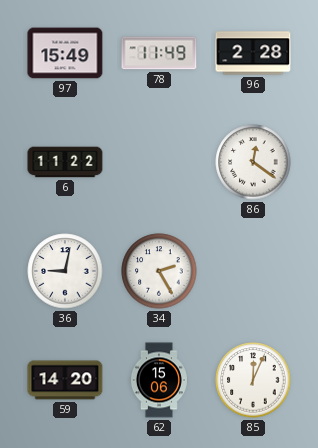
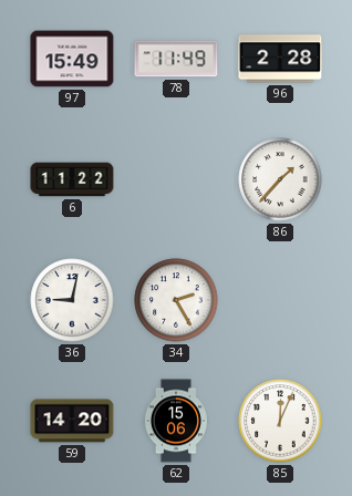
86: 12:21 -> 1:37 (280, 179)
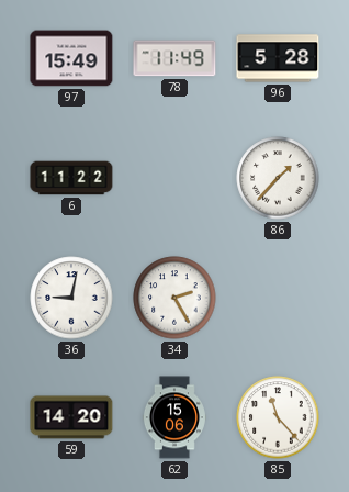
96: 2:28 -> 5:28 (278, 58)
85: 12:04 -> 11:23 (278, 417)
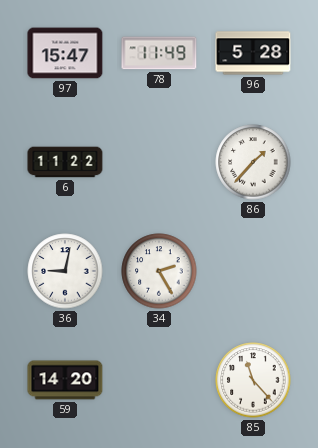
97: 15:49 -> 15:47 (65, 53)
62: 15:06 -> none (174, 417)
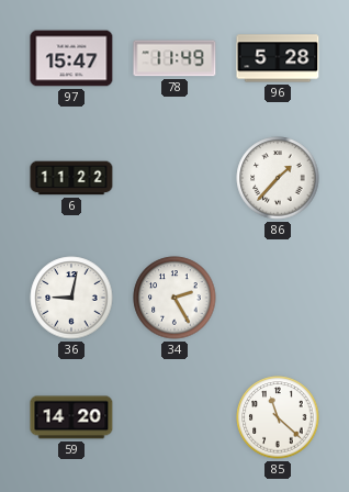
85: 11:23 -> 11:22 (278, 417)
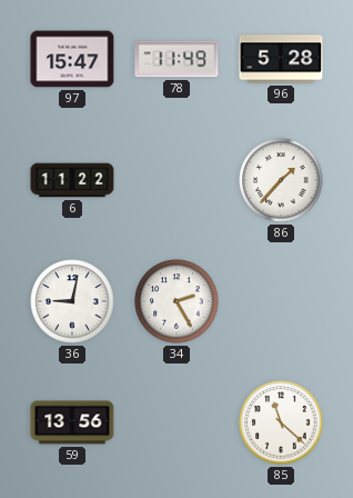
59: 14:20 -> 13:56 (72, 422)
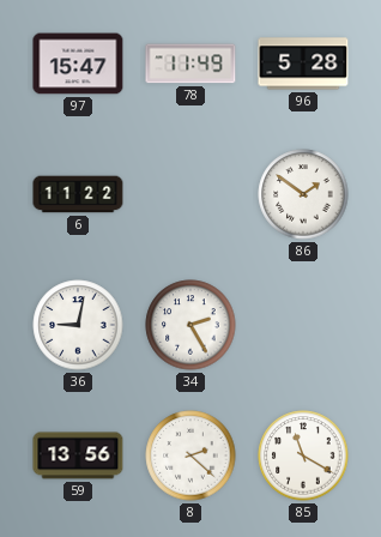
86: 1:37 -> 1:51 (303, 194)
8: none -> 2:22 (190, 455)
85: 11:22 -> 11:20 (303, 455)
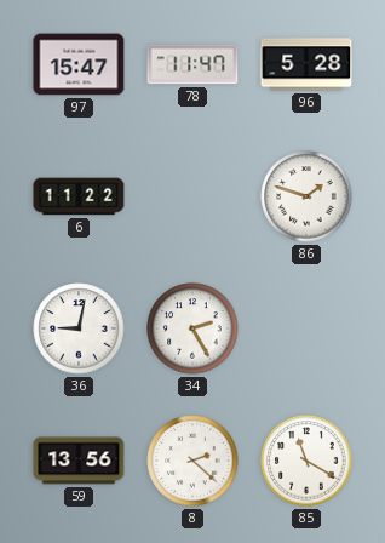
78: 11:49 -> 11:47 (192, 64)
86: 1:51 -> 1:48 (306, 196)
